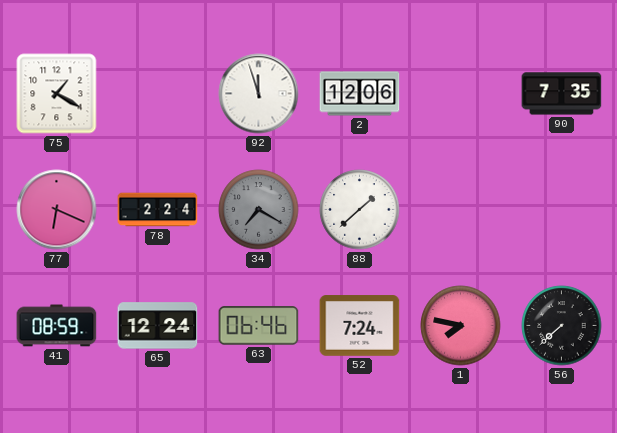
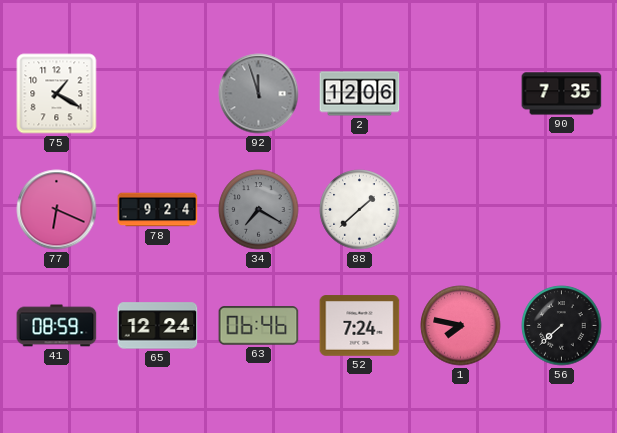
92 dial: white -> grey (259, 94)
78: 2:24 -> 9:24 (158, 210)
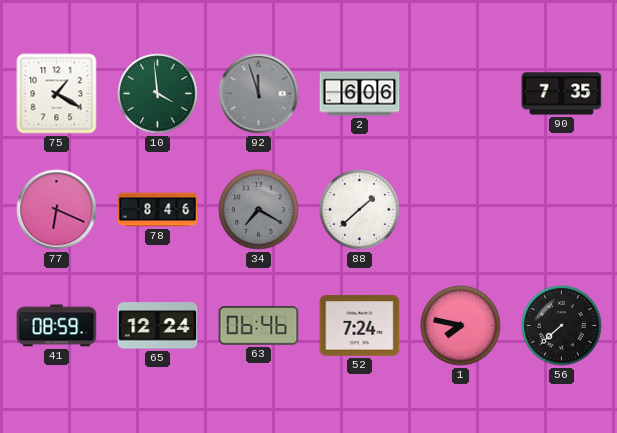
10: none -> 3:59 (158, 94)
2: 12:06 -> 6:06 (360, 94)
78: 9:24 -> 8:46 (158, 210)
